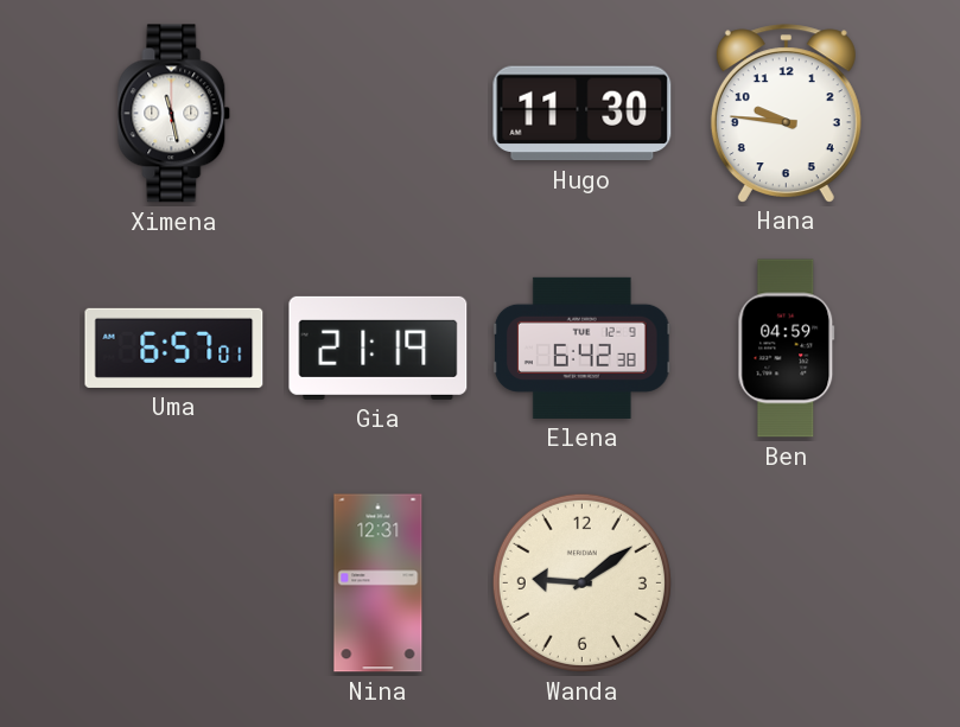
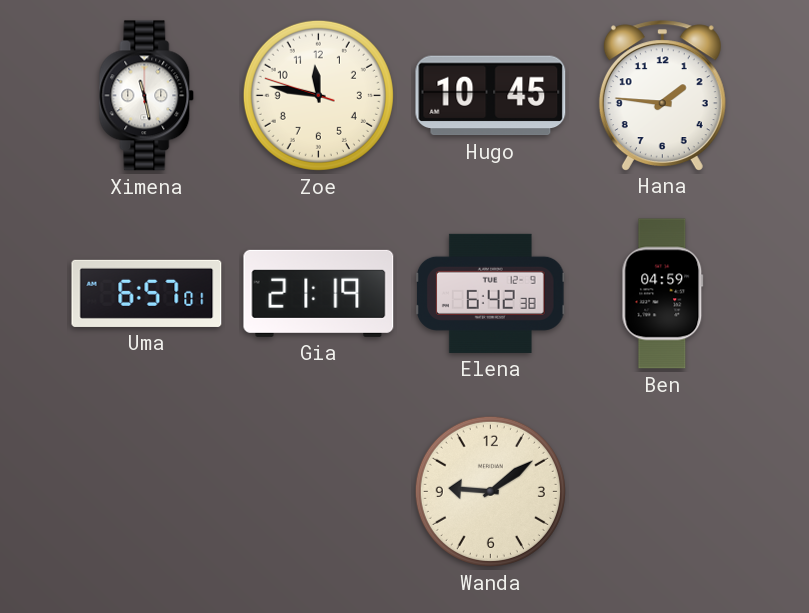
Zoe: none -> 11:46 (318, 95)
Hugo: 11:30 -> 10:45 (491, 96)
Hana: 9:46 -> 1:46 (662, 95)
Nina: 12:31 -> none (379, 583)
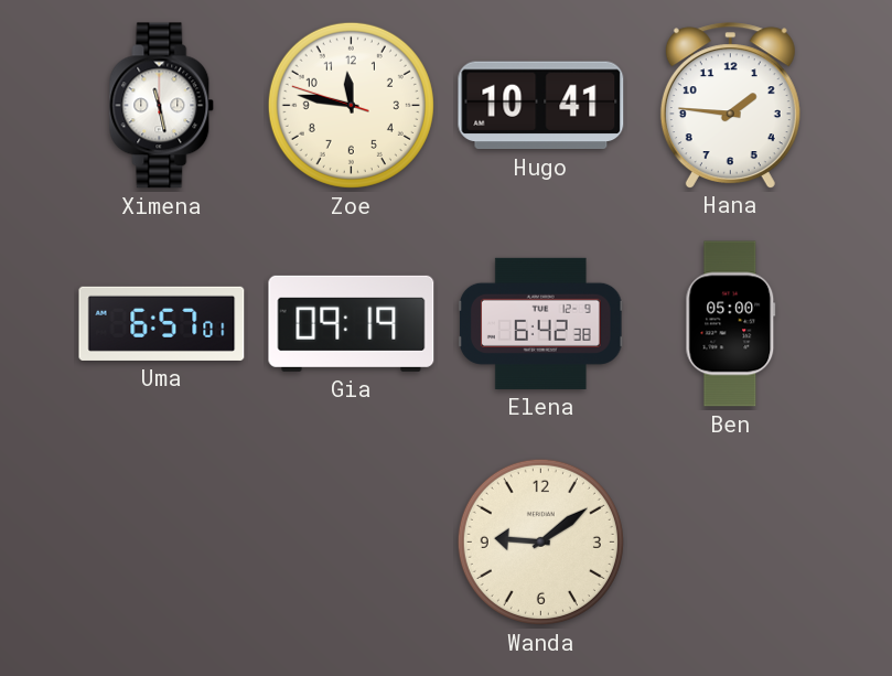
Hugo: 10:45 -> 10:41 (541, 106)
Gia: 21:19 -> 09:19 (352, 323)
Ben: 04:59 -> 05:00 (731, 324)
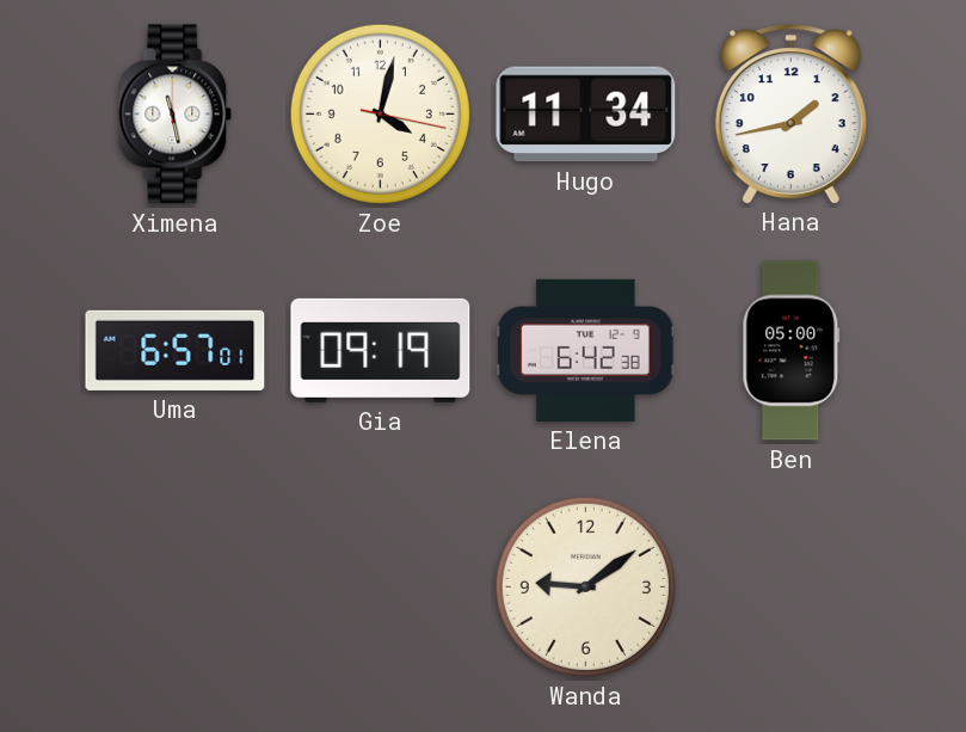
Zoe: 11:46 -> 4:02 (380, 113)
Hugo: 10:41 -> 11:34 (586, 115)
Hana: 1:46 -> 1:43 (790, 113)
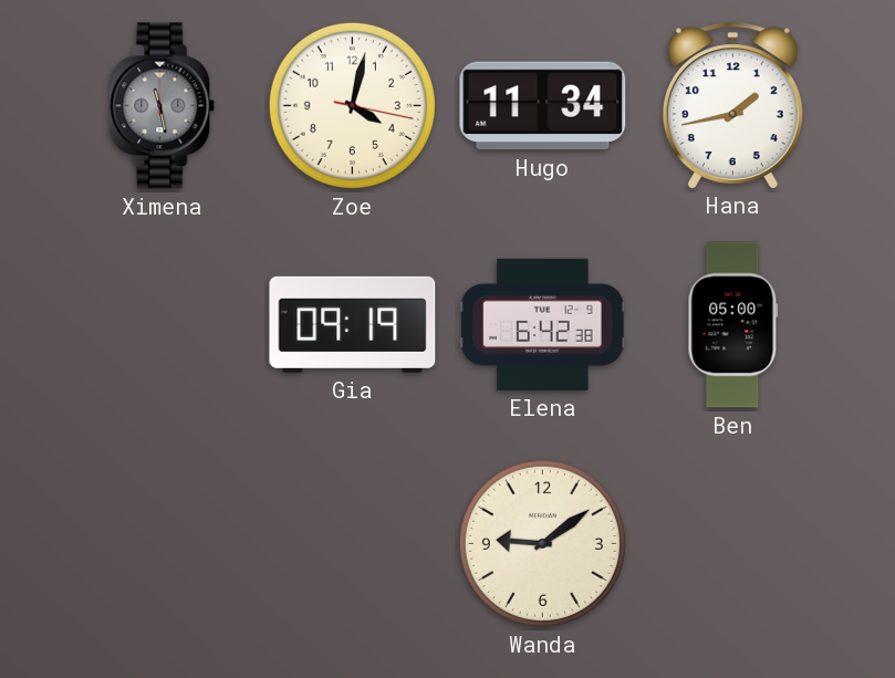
Ximena dial: white -> grey (163, 106)
Uma: 6:57 -> none (176, 350)
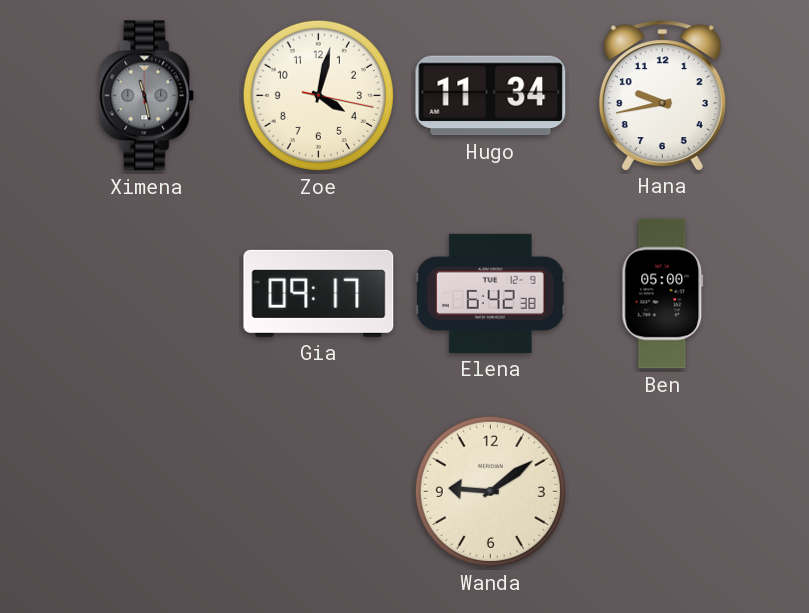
Hana: 1:43 -> 9:43 (662, 95)
Gia: 09:19 -> 09:17 (319, 293)
